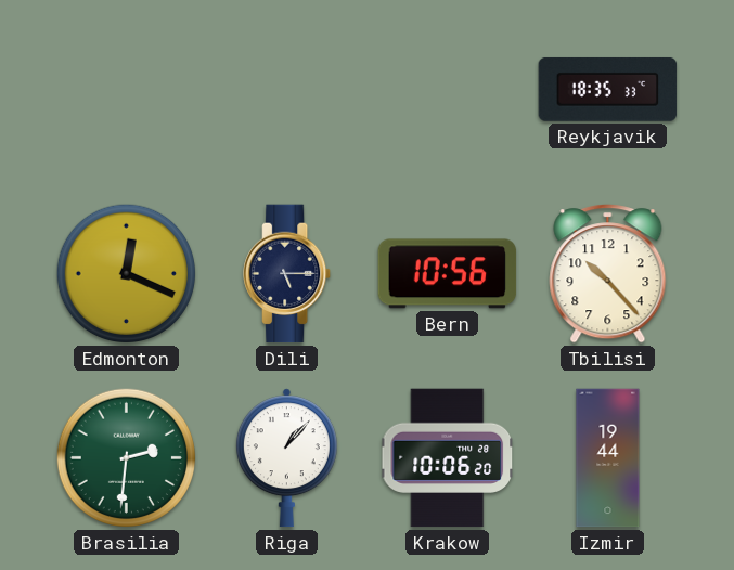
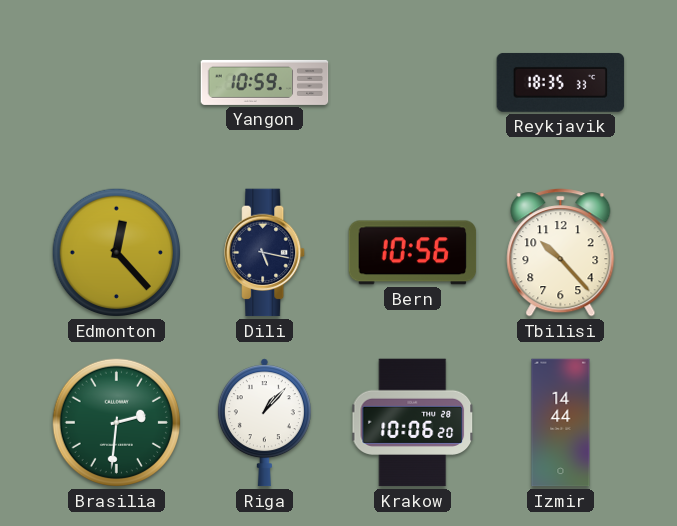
Yangon: none -> 10:59 (265, 82)
Edmonton: 12:19 -> 12:23 (117, 253)
Dili: 5:15 -> 5:17 (266, 253)
Izmir: 19:44 -> 14:44 (561, 423)
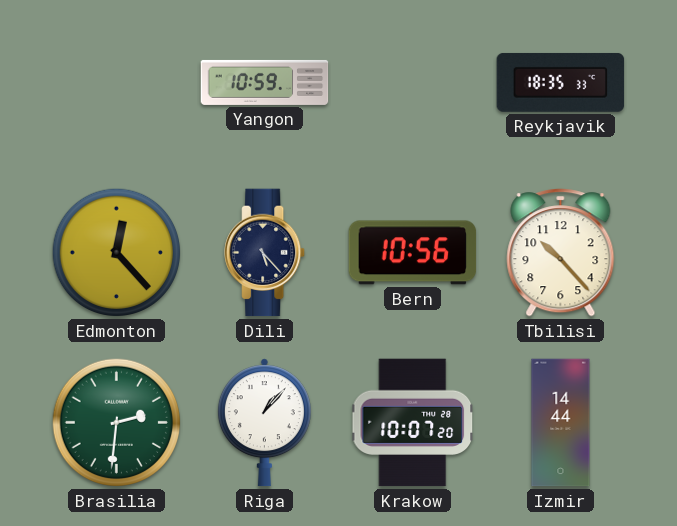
Dili: 5:17 -> 5:23 (266, 253)
Krakow: 10:06 -> 10:07 (413, 423)
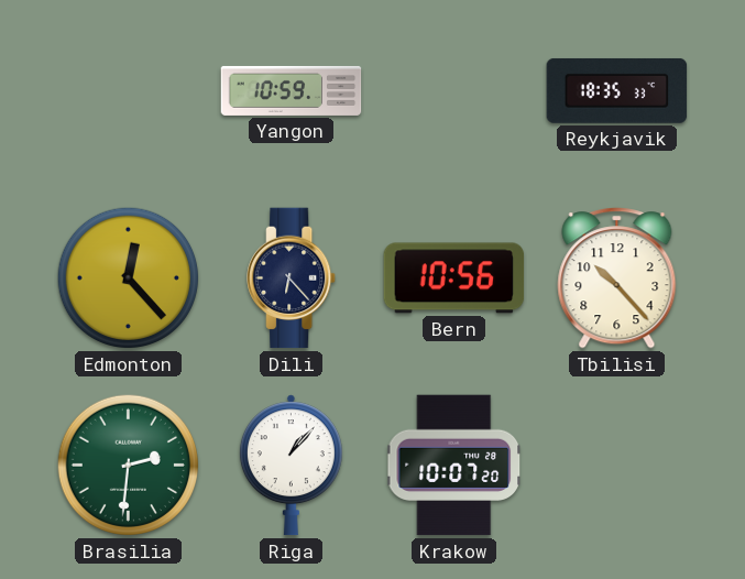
Dili: 5:23 -> 6:23 (293, 278)
Izmir: 14:44 -> none (561, 423)
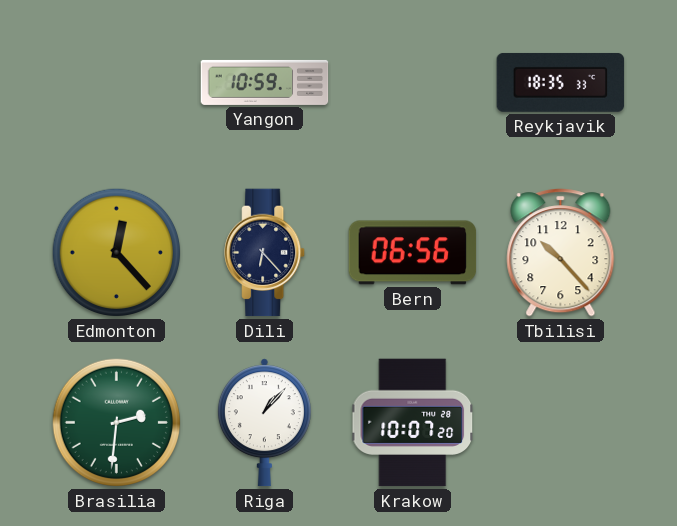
Bern: 10:56 -> 06:56 (413, 253)
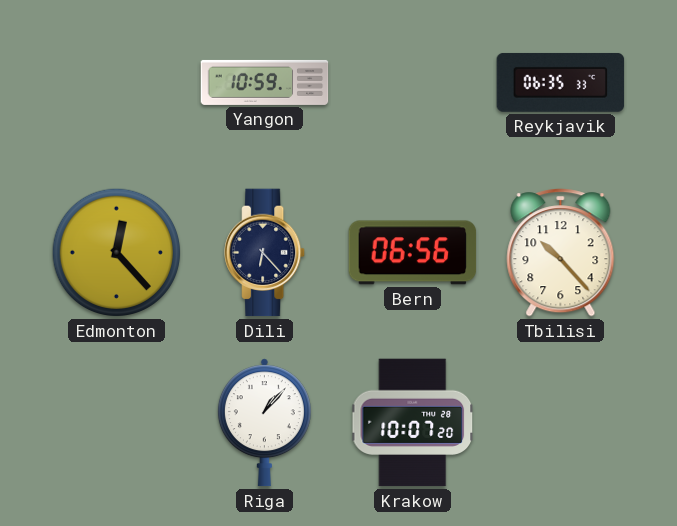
Reykjavik: 18:35 -> 06:35 (561, 82)
Brasilia: 2:31 -> none (117, 423)
